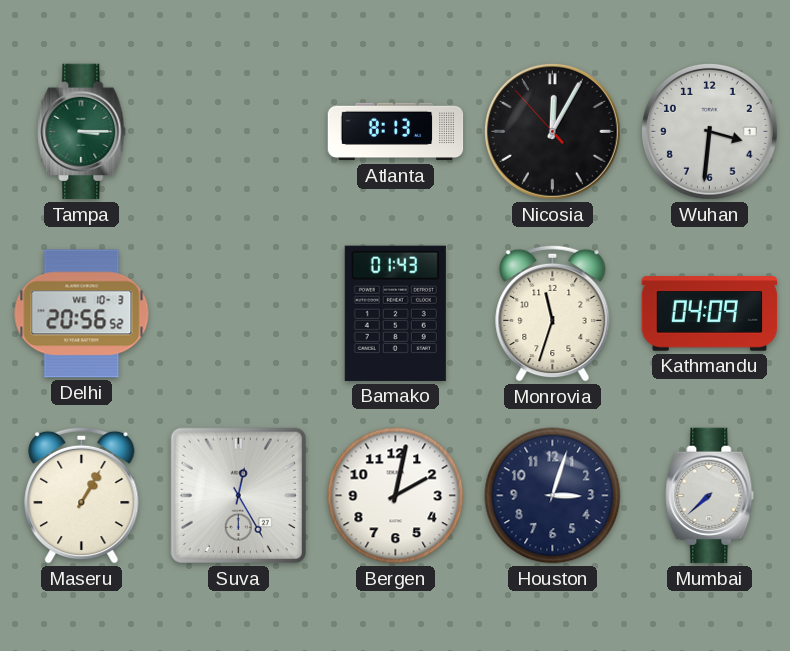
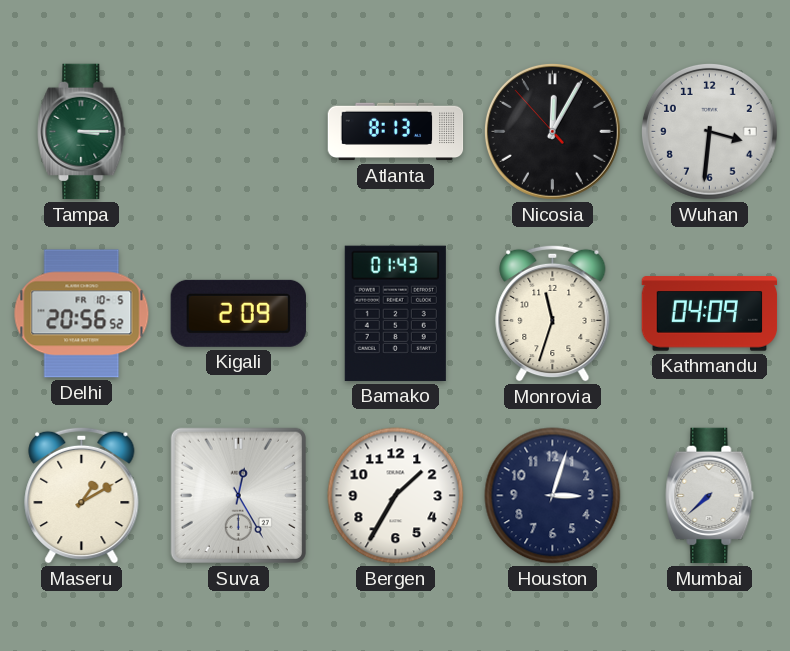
Delhi date: WE 10-3 -> FR 10-5 (82, 314)
Kigali: none -> 2:09 (238, 313)
Maseru: 1:05 -> 1:10 (82, 495)
Bergen: 2:02 -> 1:35 (396, 496)
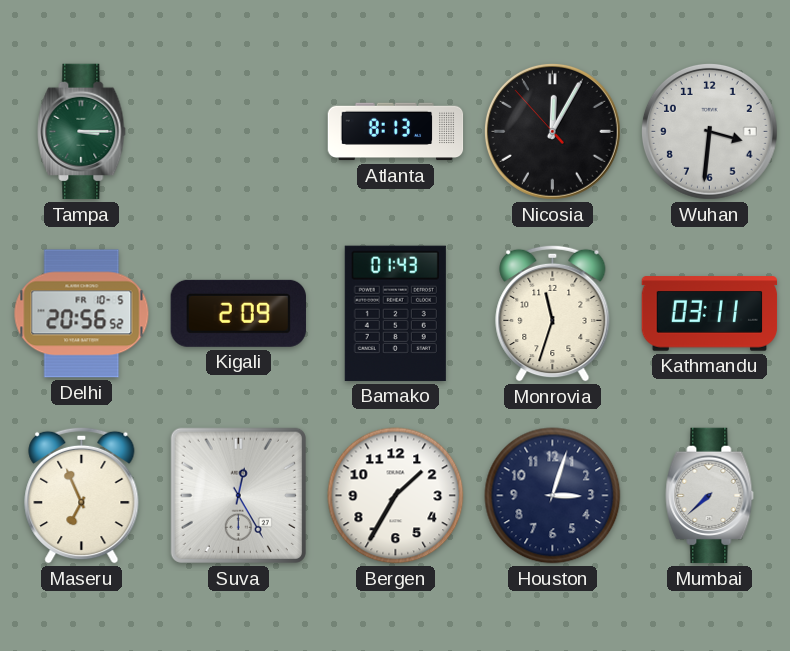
Kathmandu: 04:09 -> 03:11 (710, 314)
Maseru: 1:10 -> 6:56 (82, 495)
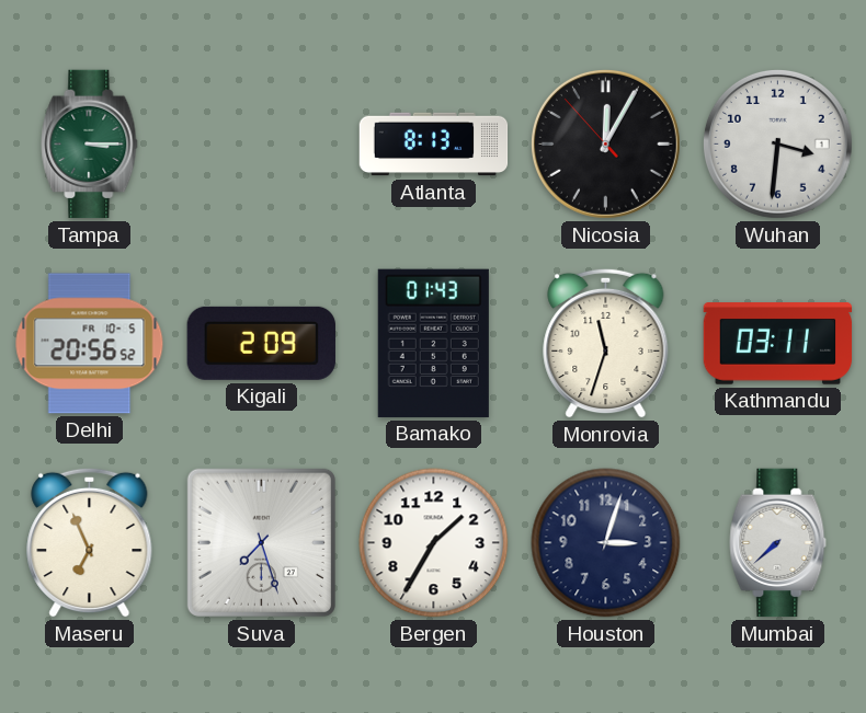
Suva: 12:25 -> 7:27 (261, 542)
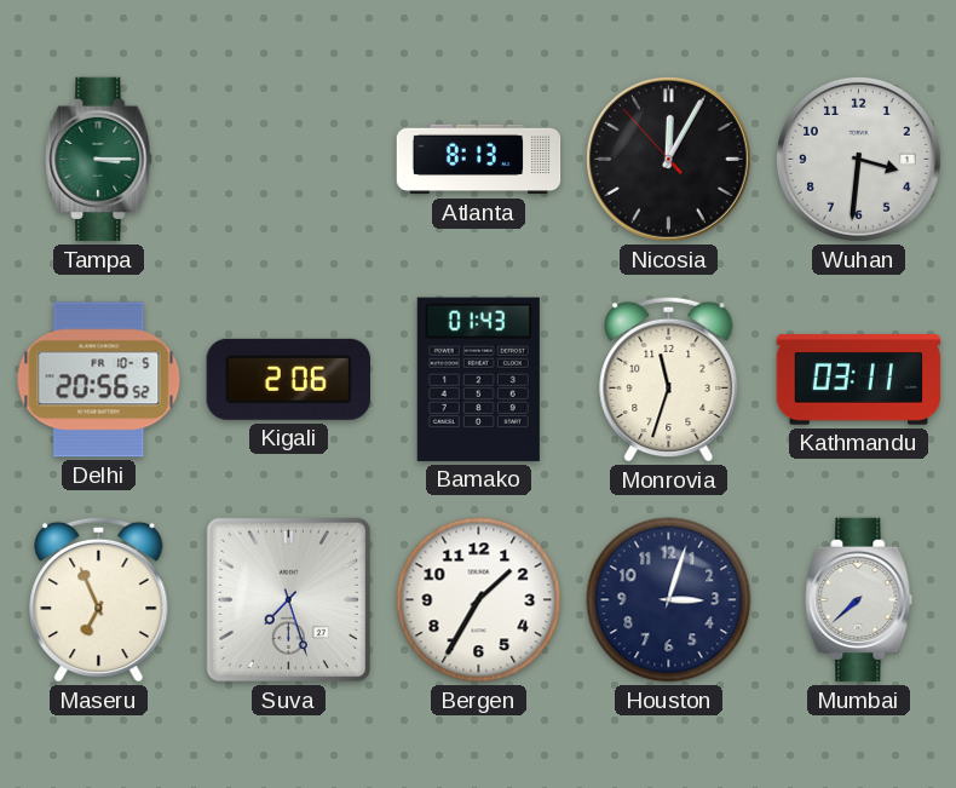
Kigali: 2:09 -> 2:06 (288, 379)
